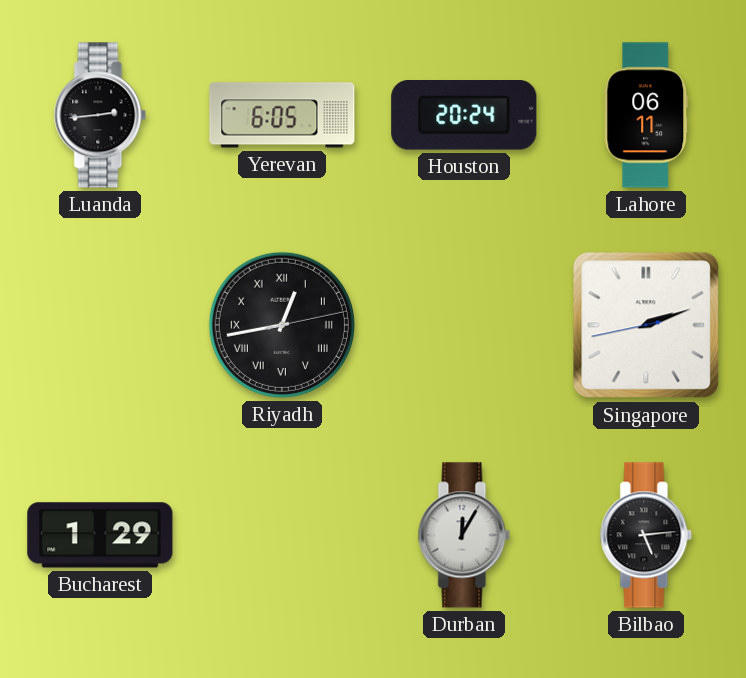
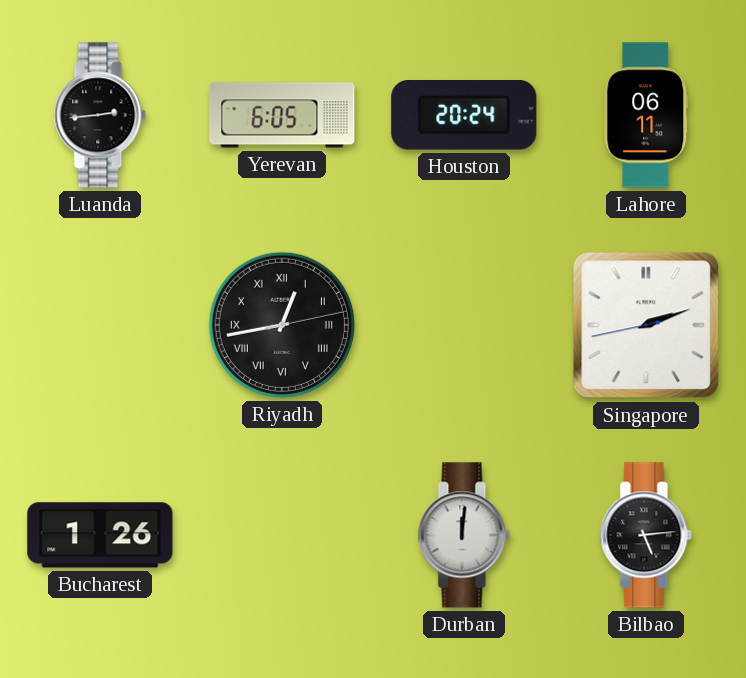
Bucharest: 1:29 -> 1:26 (100, 535)
Durban: 12:05 -> 12:01 (464, 535)
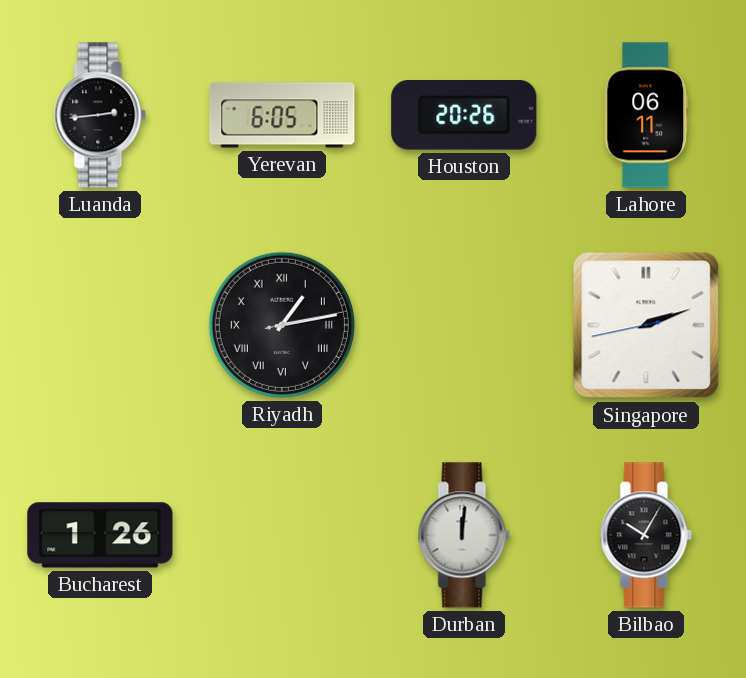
Houston: 20:24 -> 20:26 (464, 116)
Riyadh: 12:43 -> 1:13 (282, 325)
Bilbao: 5:14 -> 10:05 (646, 535)
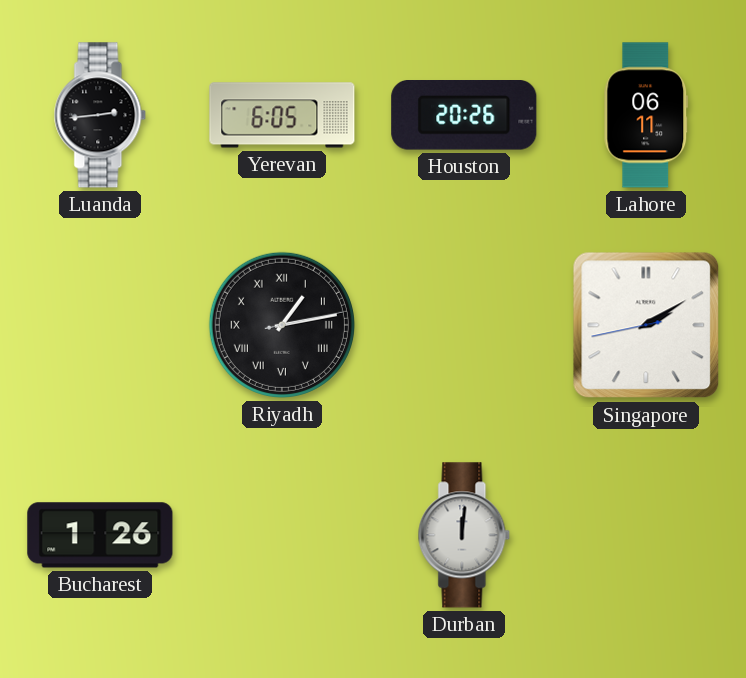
Singapore: 2:11 -> 2:09 (646, 325)
Bilbao: 10:05 -> none (646, 535)
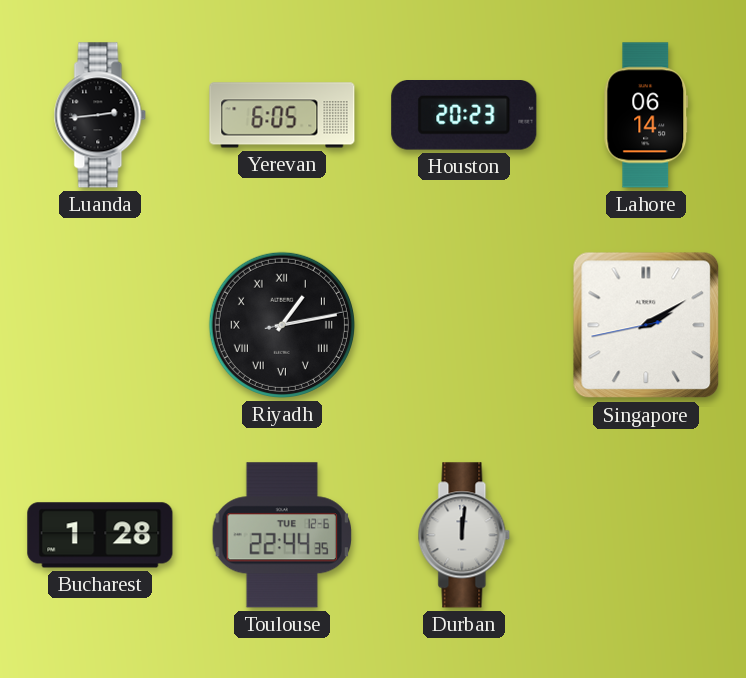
Houston: 20:26 -> 20:23 (464, 116)
Lahore: 06:11 -> 06:14 (646, 115)
Bucharest: 1:26 -> 1:28 (100, 535)
Toulouse: none -> 22:44 (281, 535)
